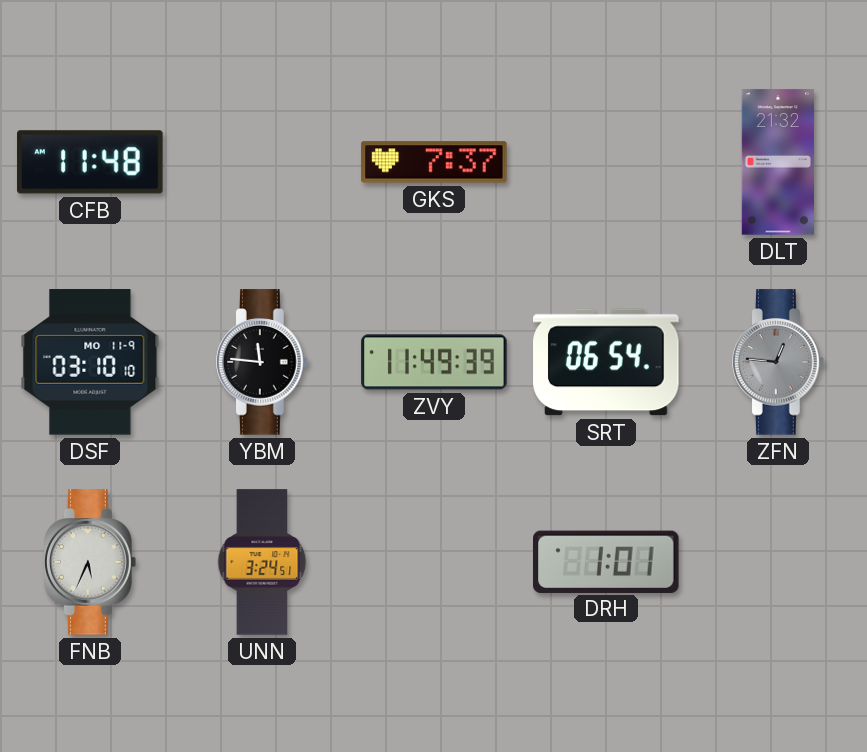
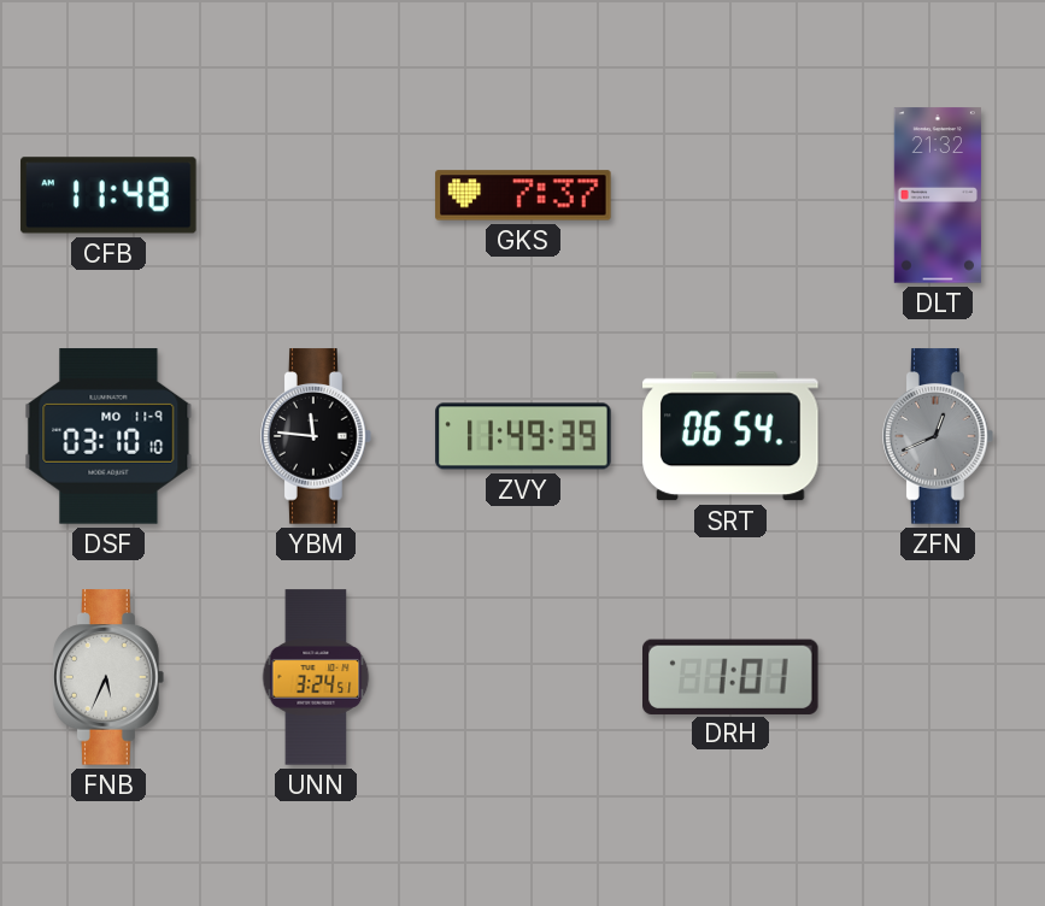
ZFN: 12:46 -> 12:41 (939, 436)
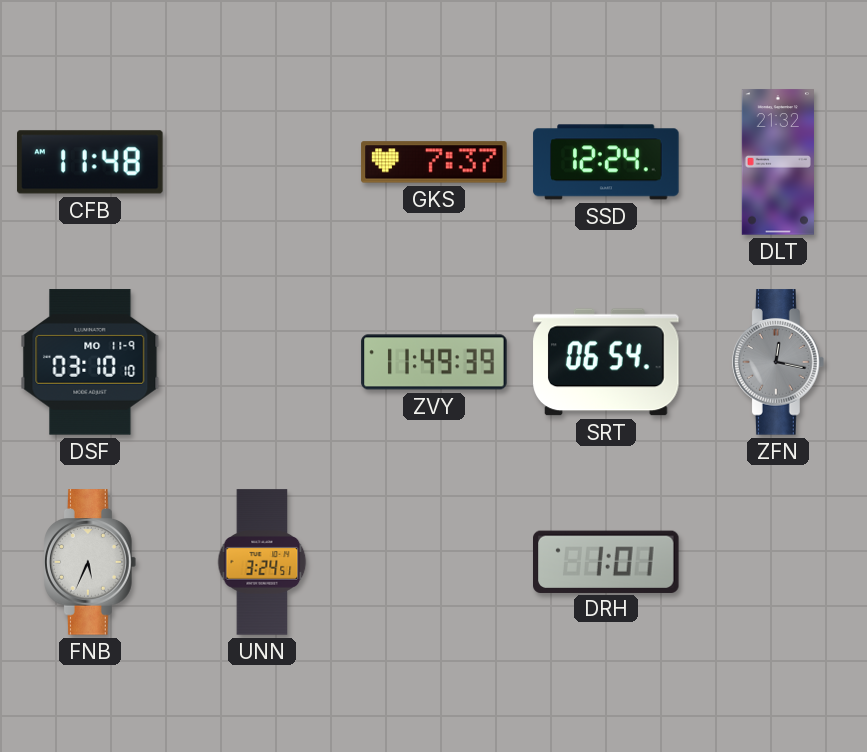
SSD: none -> 12:24 (606, 162)
YBM: 11:46 -> none (317, 436)
ZFN: 12:41 -> 12:17 (779, 362)
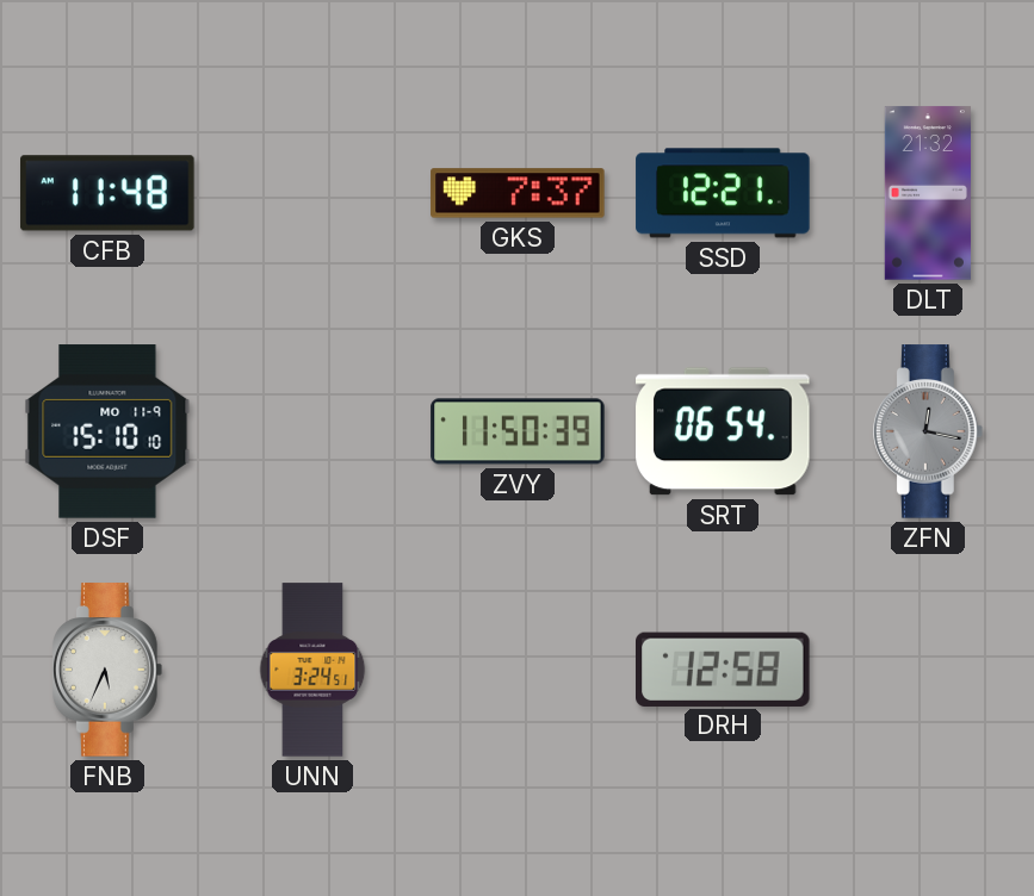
SSD: 12:24 -> 12:21 (723, 193)
DSF: 03:10 -> 15:10 (107, 431)
ZVY: 11:49 -> 11:50 (518, 431)
DRH: 1:01 -> 12:58 (724, 668)
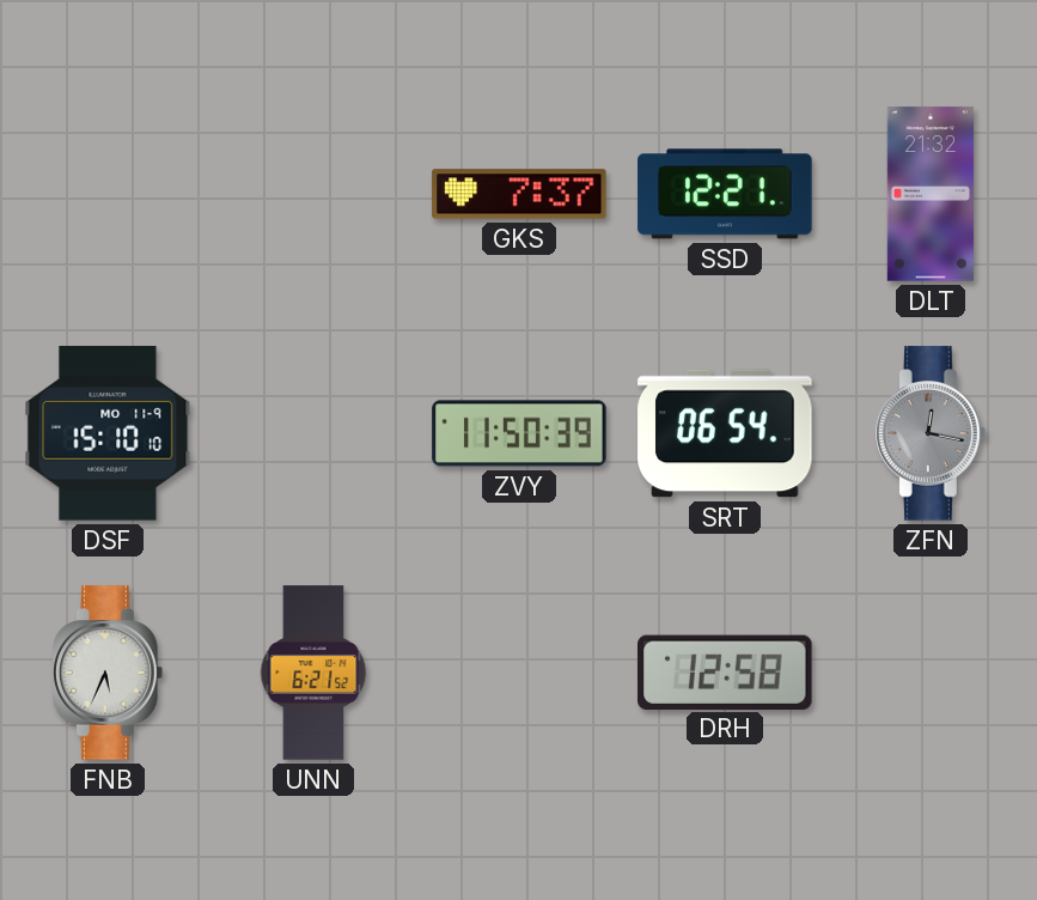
CFB: 11:48 -> none (107, 193)
UNN: 3:24 -> 6:21 (313, 673)
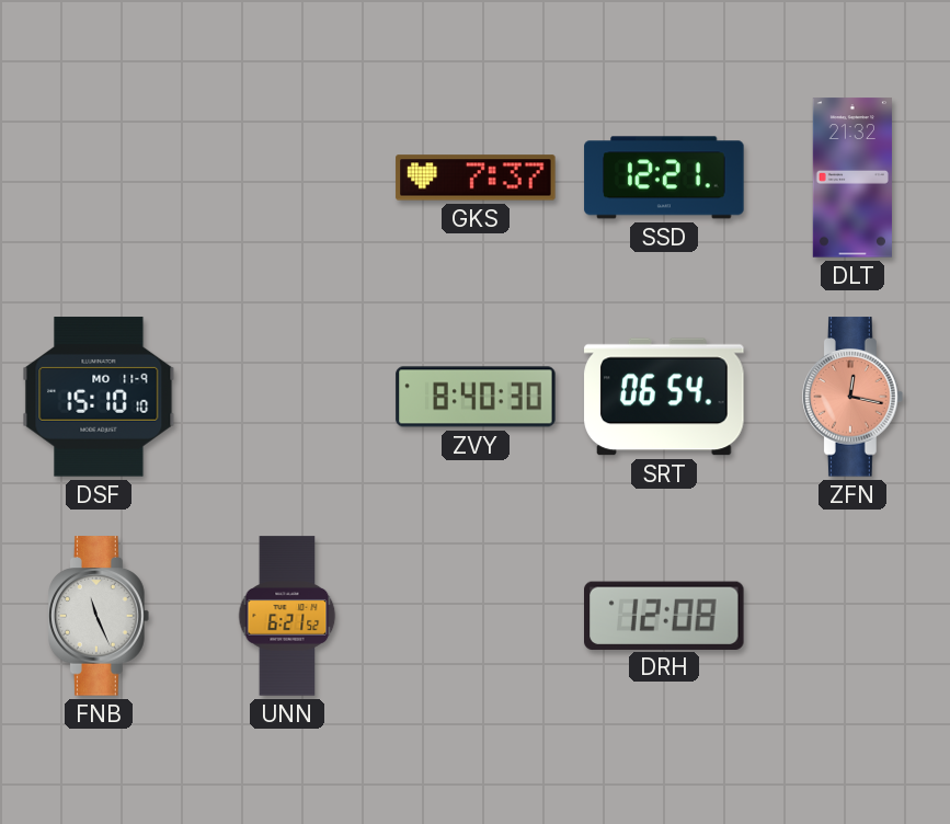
ZVY: 11:50 -> 8:40 (476, 397)
ZFN dial: grey -> salmon (854, 397)
FNB: 5:34 -> 11:26 (100, 616)
DRH: 12:58 -> 12:08 (665, 615)
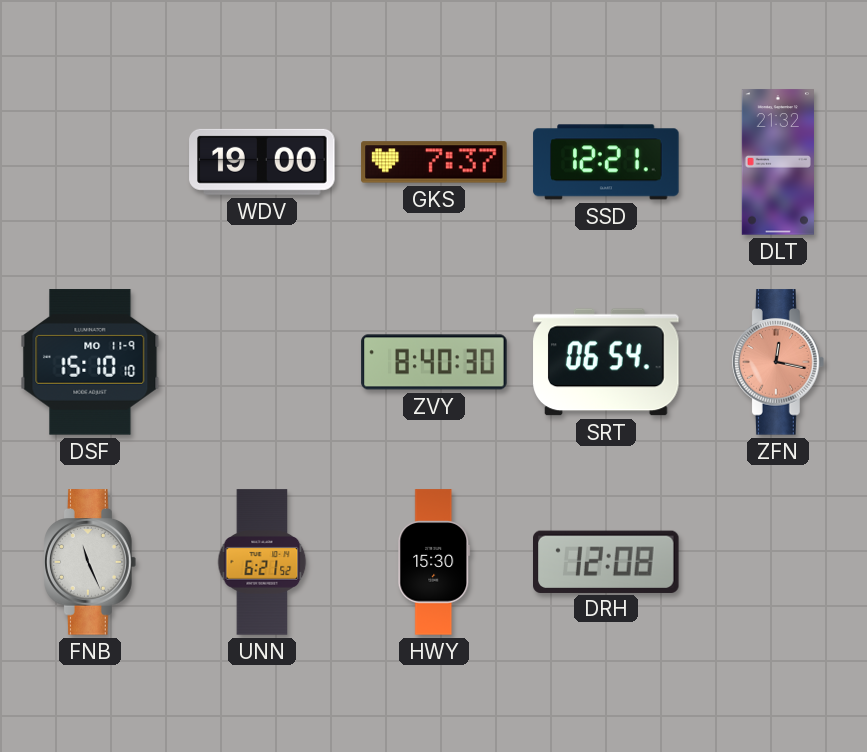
WDV: none -> 19:00 (262, 162)
HWY: none -> 15:30 (434, 562)
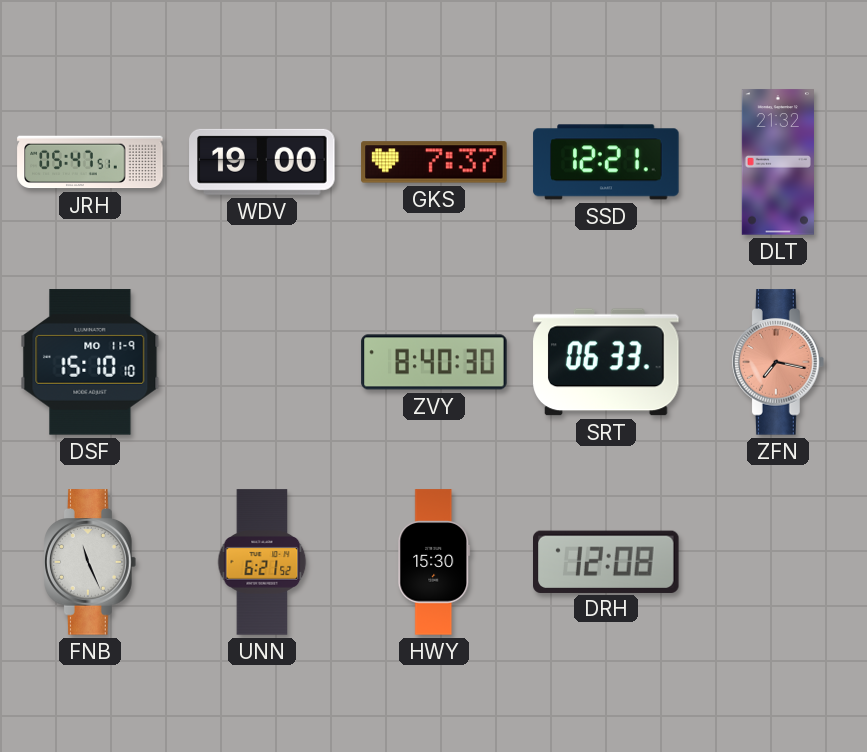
JRH: none -> 05:47 (90, 162)
SRT: 06:54 -> 06:33 (606, 362)
ZFN: 12:17 -> 7:17 (779, 362)
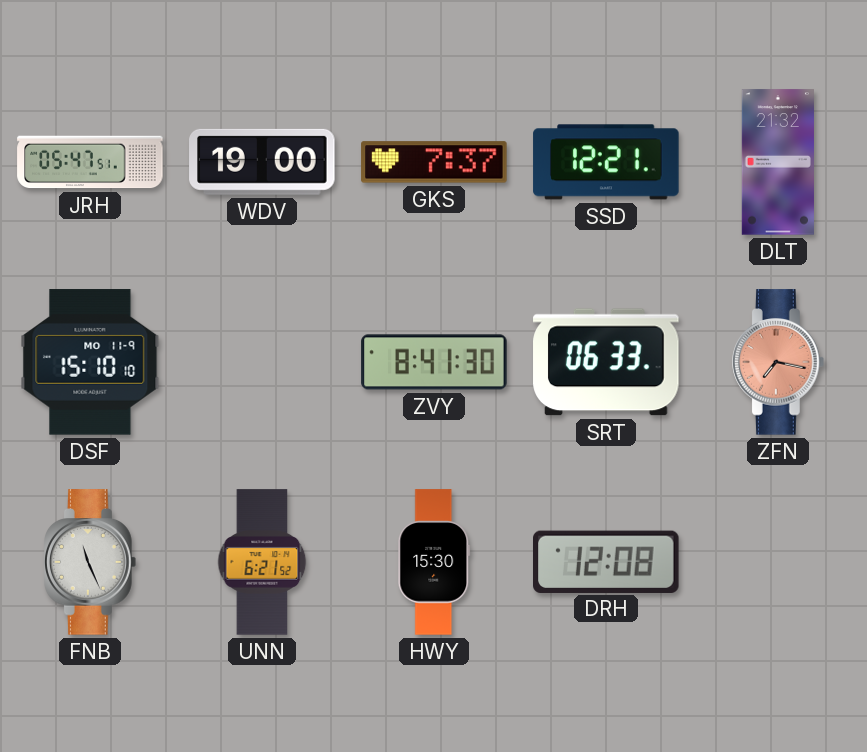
ZVY: 8:40 -> 8:41 (434, 362)
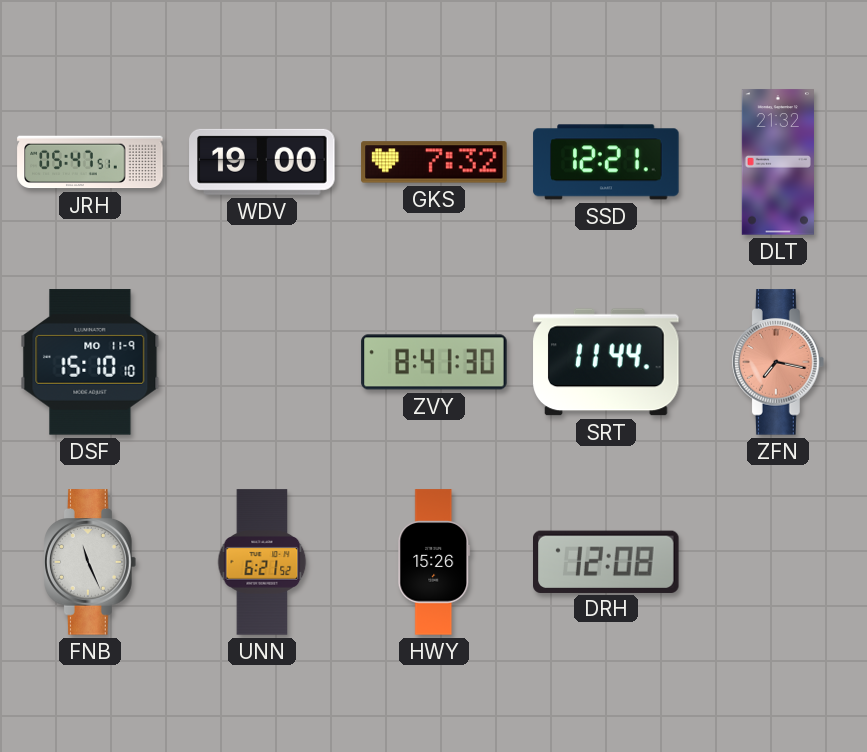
GKS: 7:37 -> 7:32 (434, 162)
SRT: 06:33 -> 11:44 (606, 362)
HWY: 15:30 -> 15:26 (434, 562)
